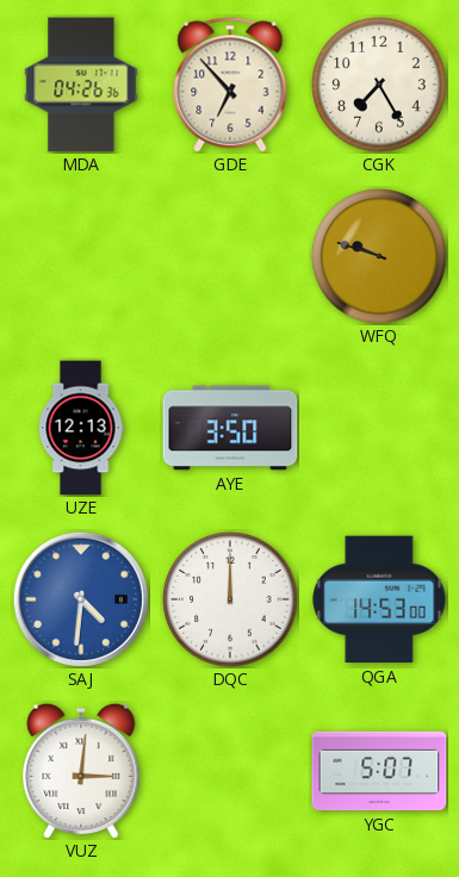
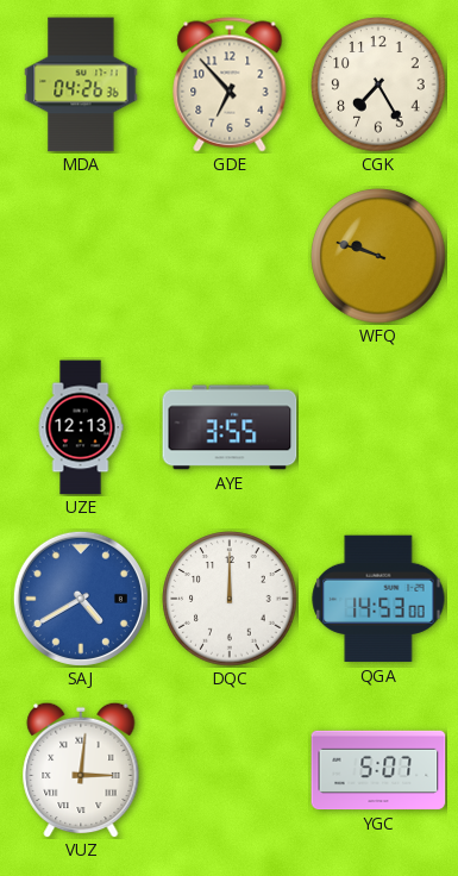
AYE: 3:50 -> 3:55 (230, 427)
SAJ: 4:31 -> 4:40 (81, 599)
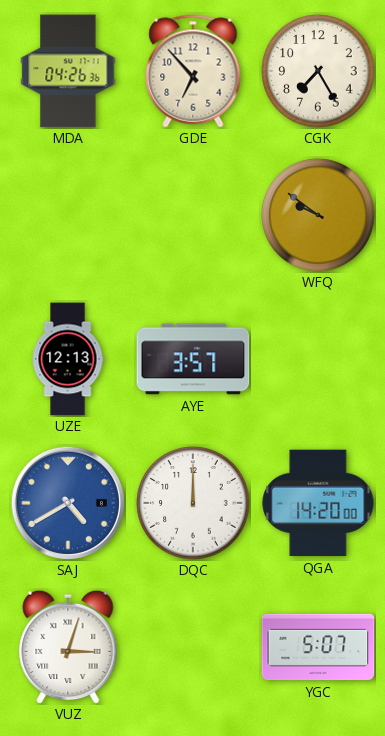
WFQ: 9:48 -> 9:51 (318, 215)
AYE: 3:55 -> 3:57 (193, 359)
QGA: 14:53 -> 14:20 (318, 503)
VUZ: 3:01 -> 3:03 (68, 647)
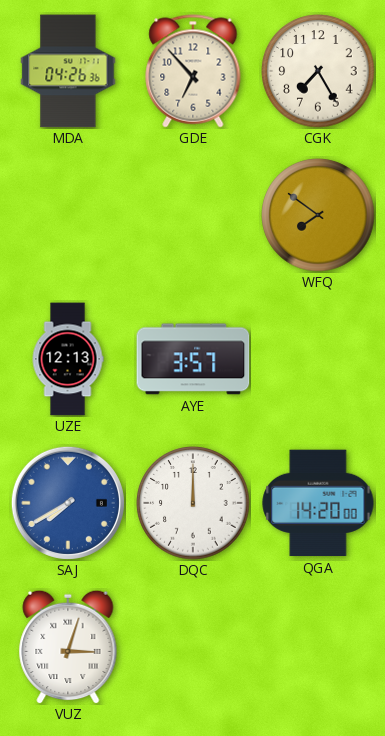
WFQ: 9:51 -> 7:51 (318, 215)
SAJ: 4:40 -> 7:40 (68, 503)
YGC: 5:07 -> none (318, 647)
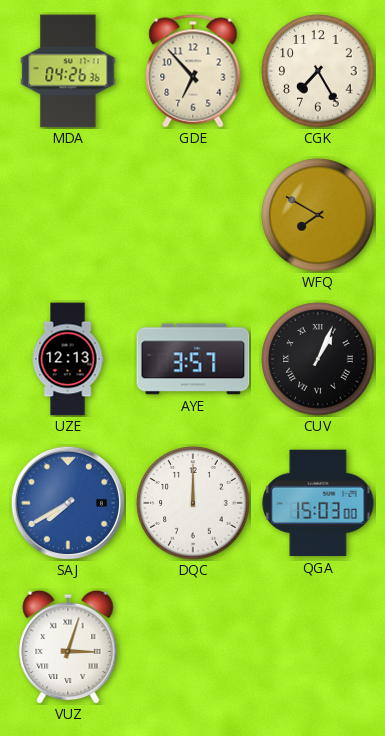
WFQ: 7:51 -> 7:50 (318, 215)
CUV: none -> 1:04 (318, 359)
QGA: 14:20 -> 15:03 (318, 503)
